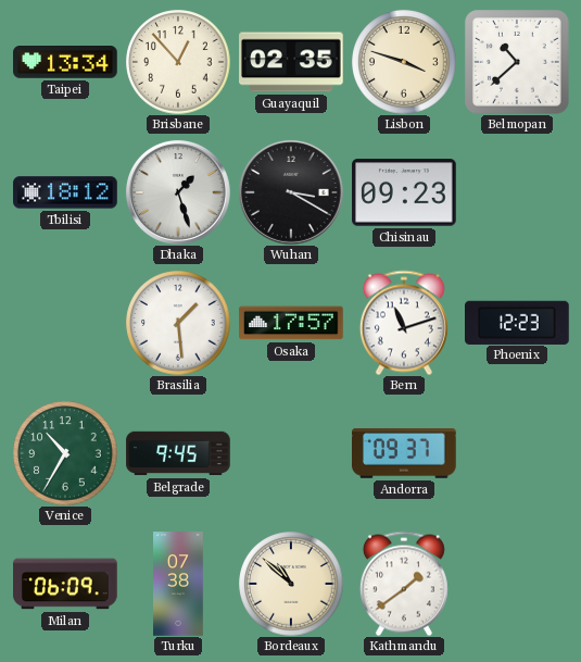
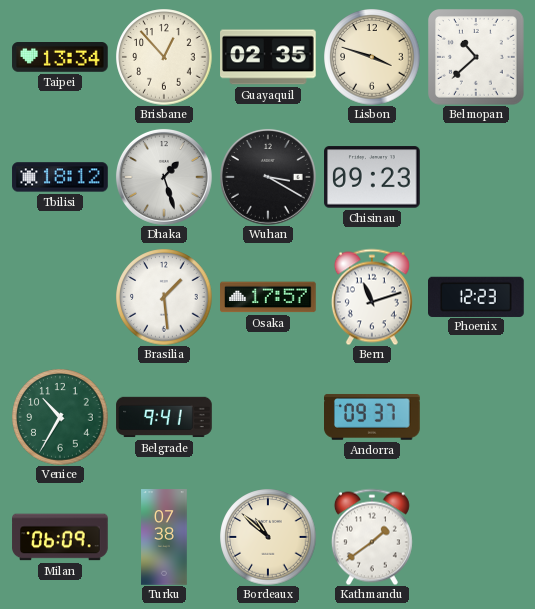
Belgrade: 9:45 -> 9:41 (164, 417)
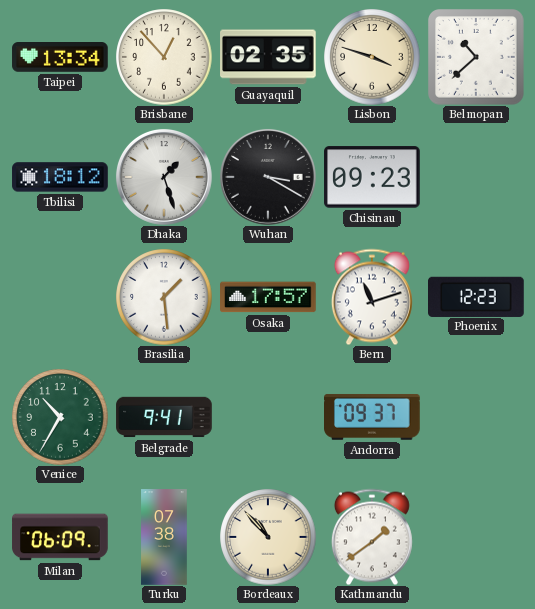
Bordeaux: 10:52 -> 10:53 (268, 537)
